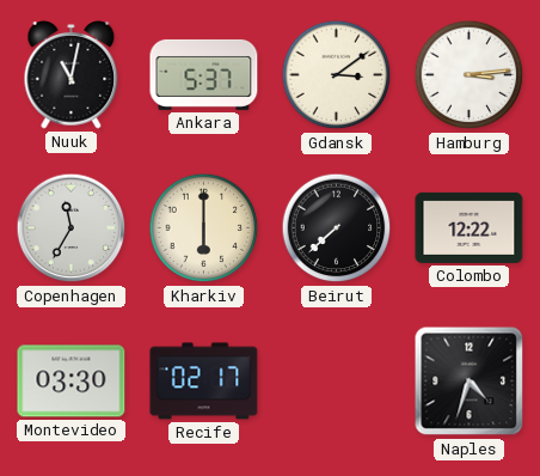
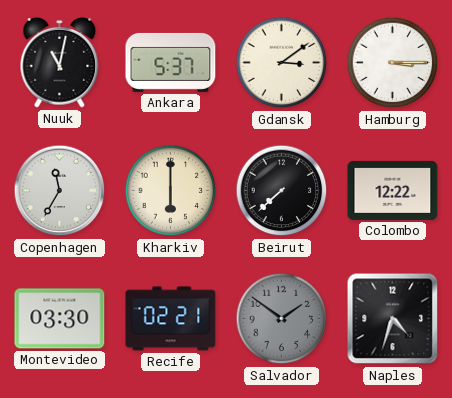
Hamburg: 3:14 -> 3:15 (393, 63)
Recife: 02:17 -> 02:21 (171, 319)
Salvador: none -> 1:51 (282, 319)
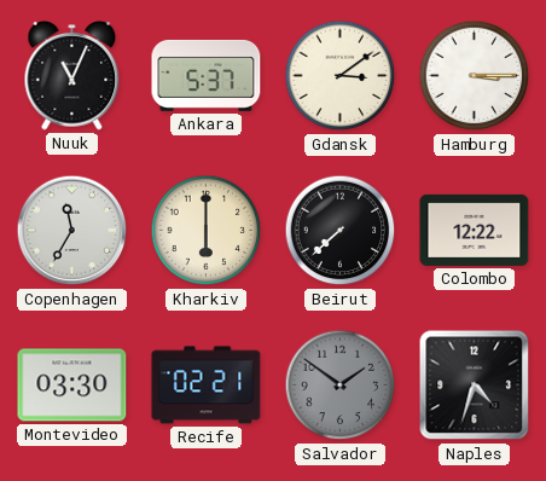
Nuuk: 11:02 -> 11:04 (72, 75)
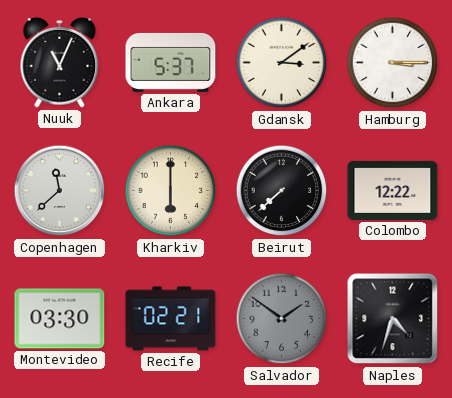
Copenhagen: 11:35 -> 11:38 (60, 191)
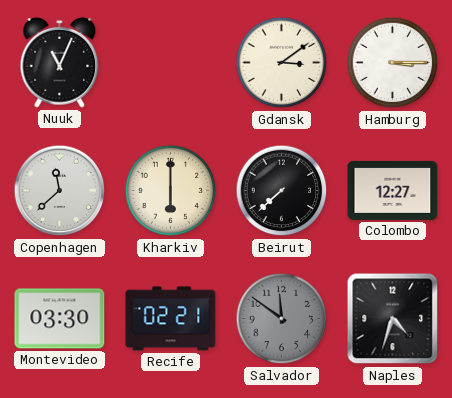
Ankara: 5:37 -> none (171, 62)
Colombo: 12:22 -> 12:27 (393, 190)
Salvador: 1:51 -> 11:51 (282, 319)
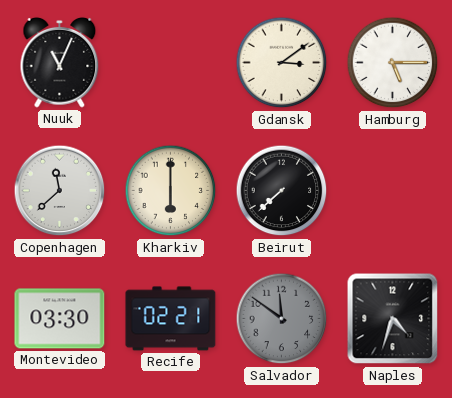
Hamburg: 3:15 -> 5:15 (393, 63)
Colombo: 12:27 -> none (393, 190)
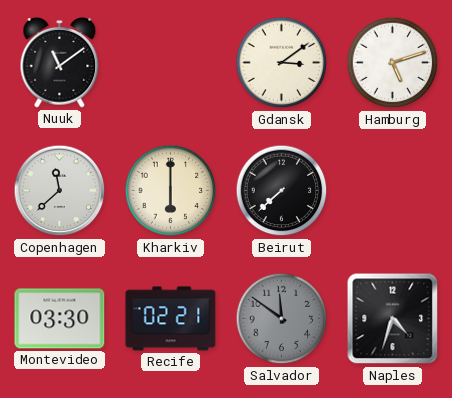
Nuuk: 11:04 -> 11:09 (60, 62)
Hamburg: 5:15 -> 5:12 (393, 63)
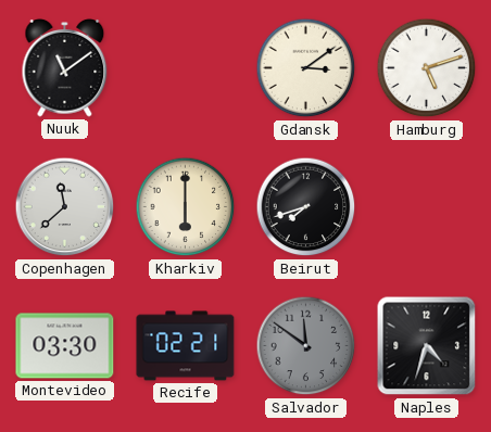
Beirut: 7:38 -> 7:42 (306, 207)
